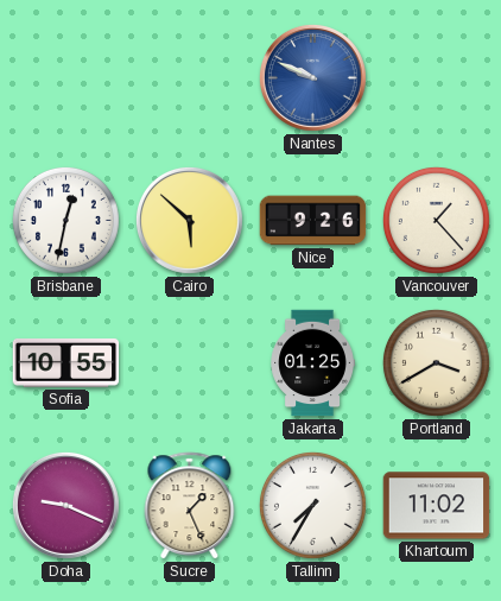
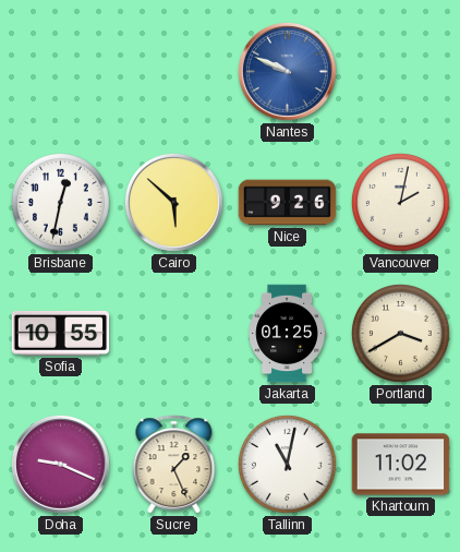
Vancouver: 1:23 -> 2:02 (400, 202)
Tallinn: 7:35 -> 11:02 (287, 464)
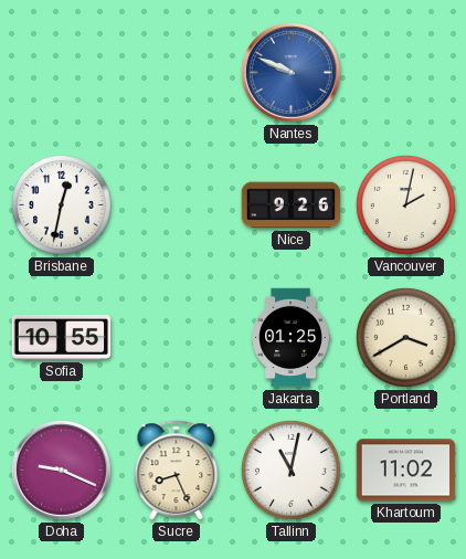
Cairo: 5:52 -> none (173, 202)
Sucre: 1:26 -> 8:26 (177, 471)
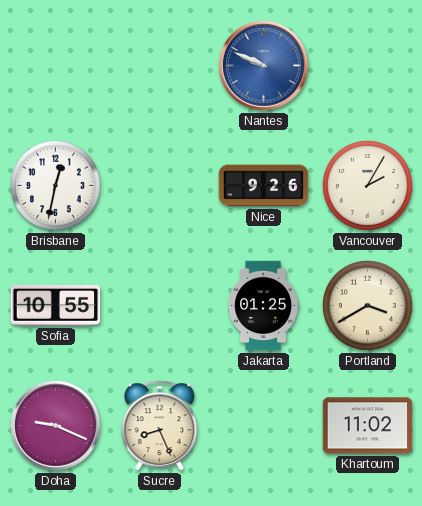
Vancouver: 2:02 -> 2:05 (367, 185)
Tallinn: 11:02 -> none (290, 470)
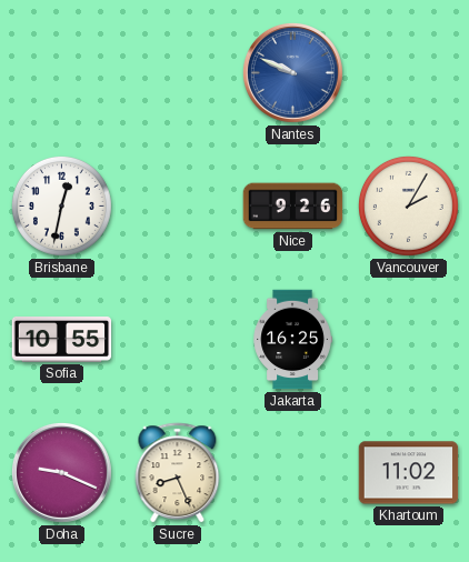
Jakarta: 01:25 -> 16:25 (292, 340)
Portland: 3:40 -> none (367, 305)
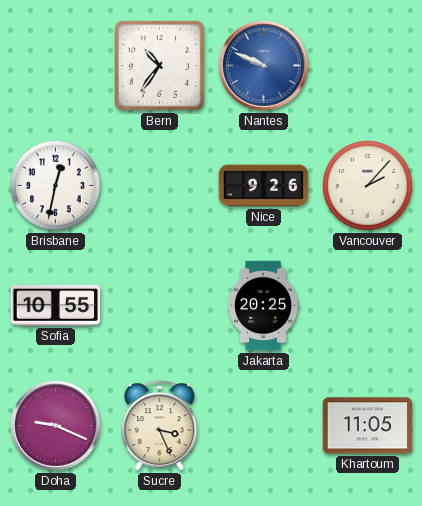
Bern: none -> 10:36 (159, 65)
Vancouver: 2:05 -> 2:07 (367, 185)
Jakarta: 16:25 -> 20:25 (263, 306)
Sucre: 8:26 -> 3:26 (160, 426)
Khartoum: 11:02 -> 11:05 (368, 426)
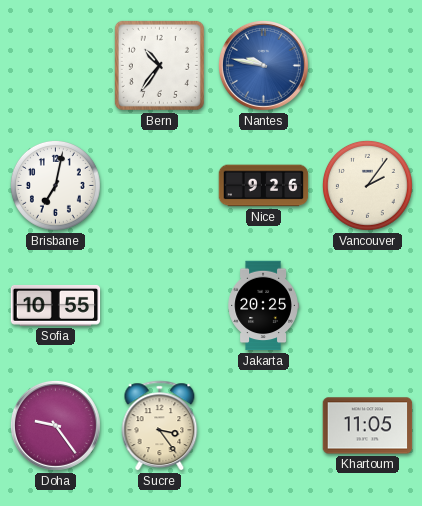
Nantes: 9:49 -> 9:47 (263, 65)
Brisbane: 12:32 -> 7:02 (55, 185)
Vancouver: 2:07 -> 2:06 (367, 185)
Doha: 9:19 -> 9:24 (55, 425)
Sucre: 3:26 -> 3:24 (160, 426)
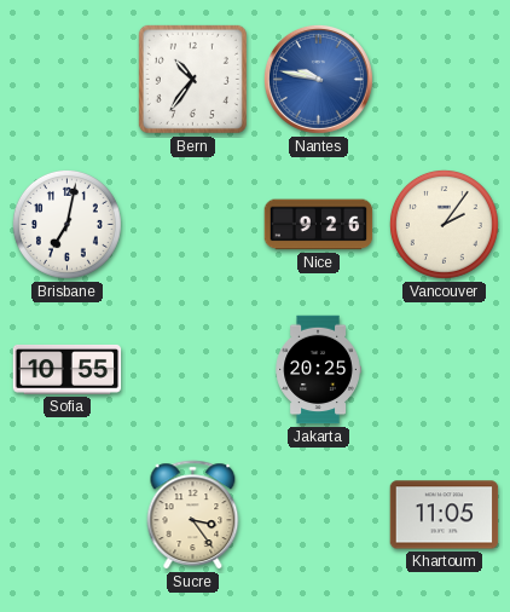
Doha: 9:24 -> none (55, 425)
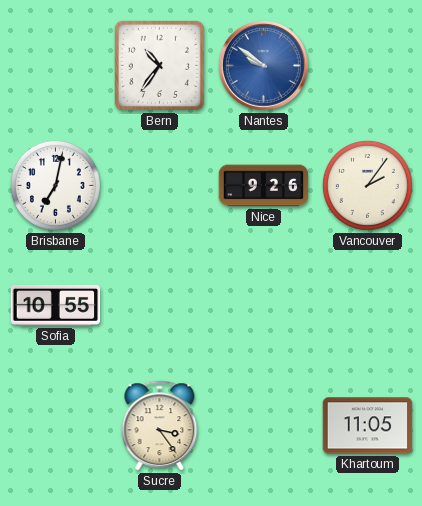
Nantes: 9:47 -> 9:51 (263, 65)
Jakarta: 20:25 -> none (318, 370)
